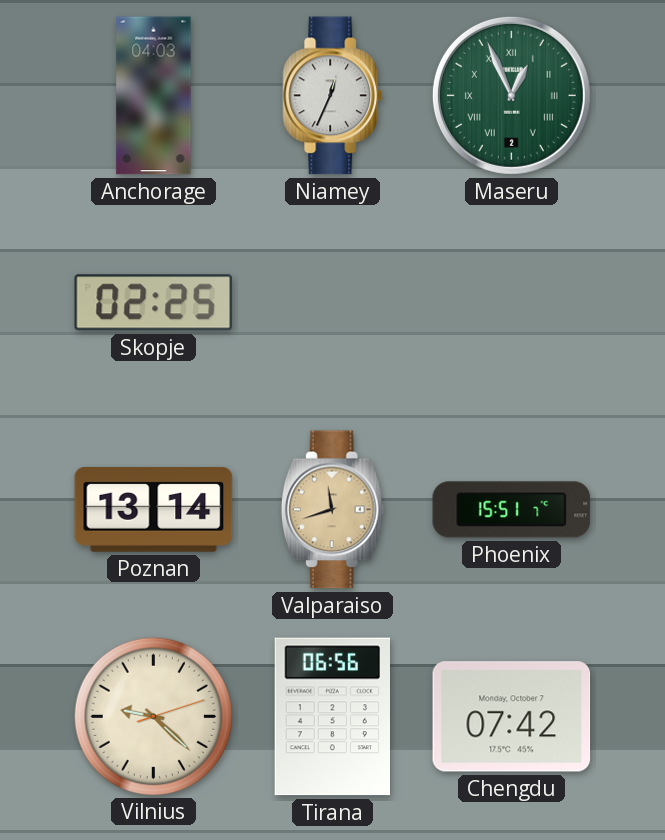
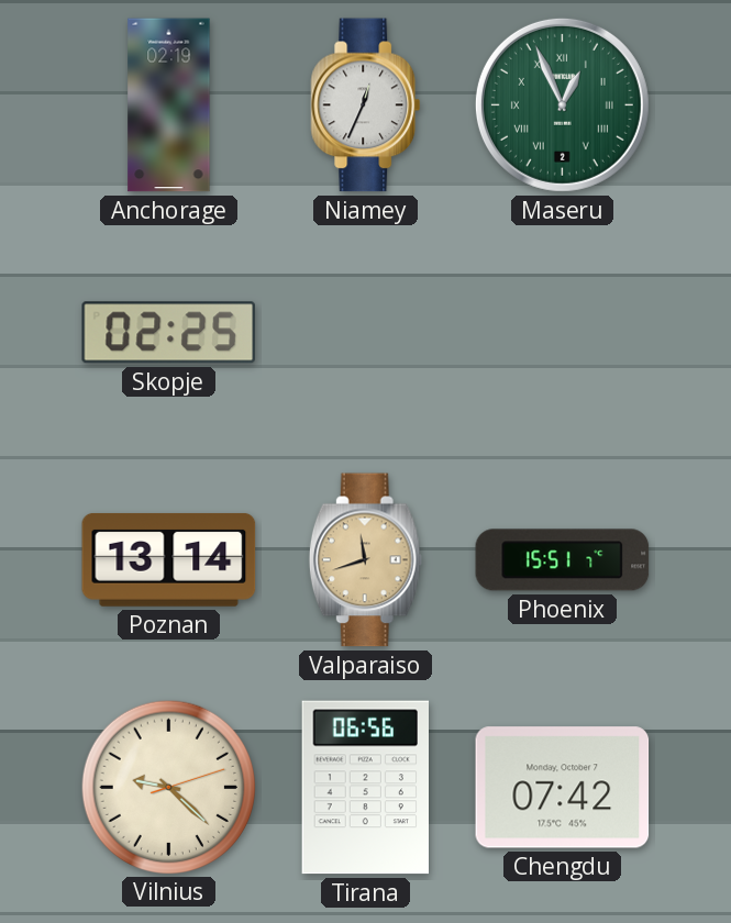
Anchorage: 04:03 -> 02:19 (169, 105)
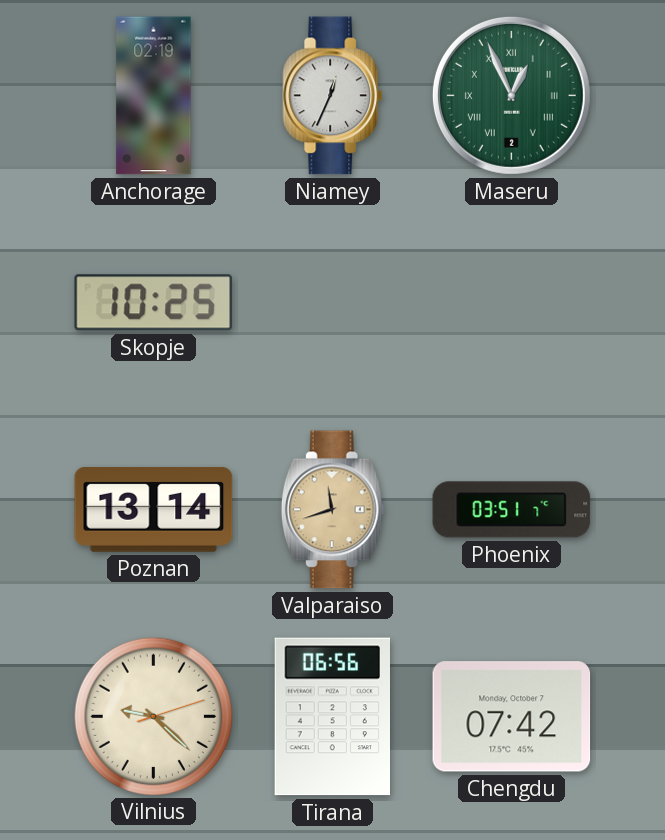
Skopje: 02:25 -> 10:25 (153, 303)
Phoenix: 15:51 -> 03:51 (512, 510)
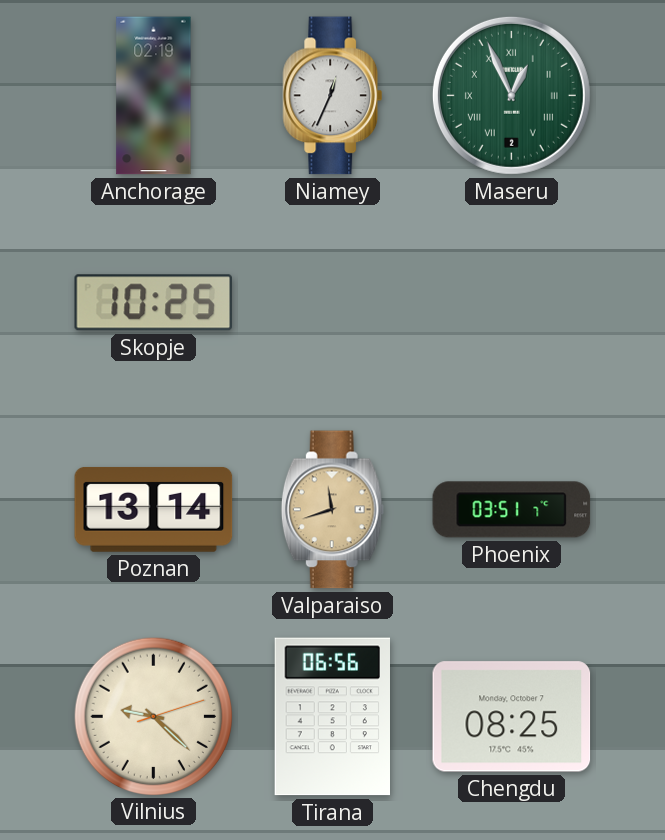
Chengdu: 07:42 -> 08:25 (512, 717)
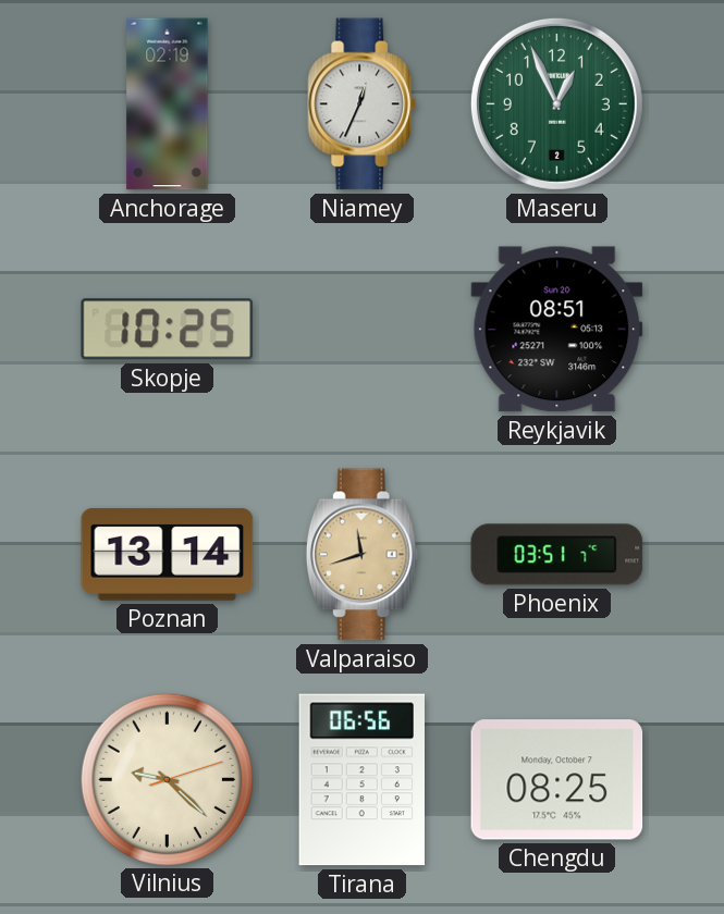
Maseru numerals: Roman -> Arabic (556, 103)
Reykjavik: none -> 08:51 (557, 330)
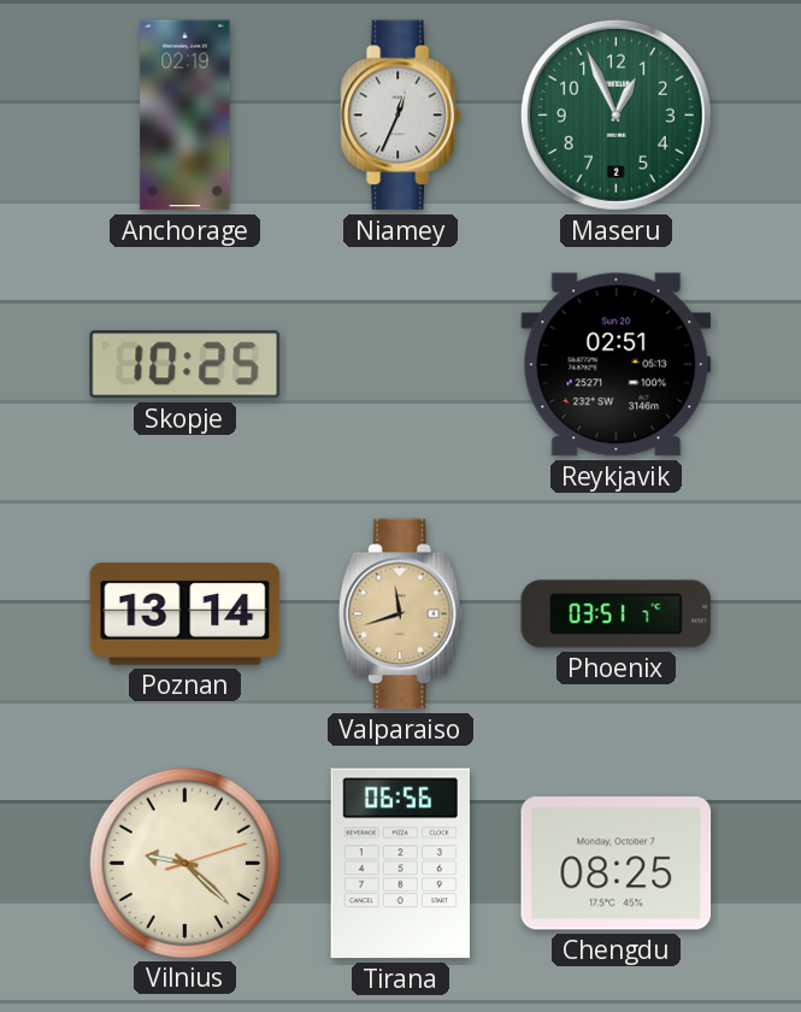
Reykjavik: 08:51 -> 02:51 (617, 365)
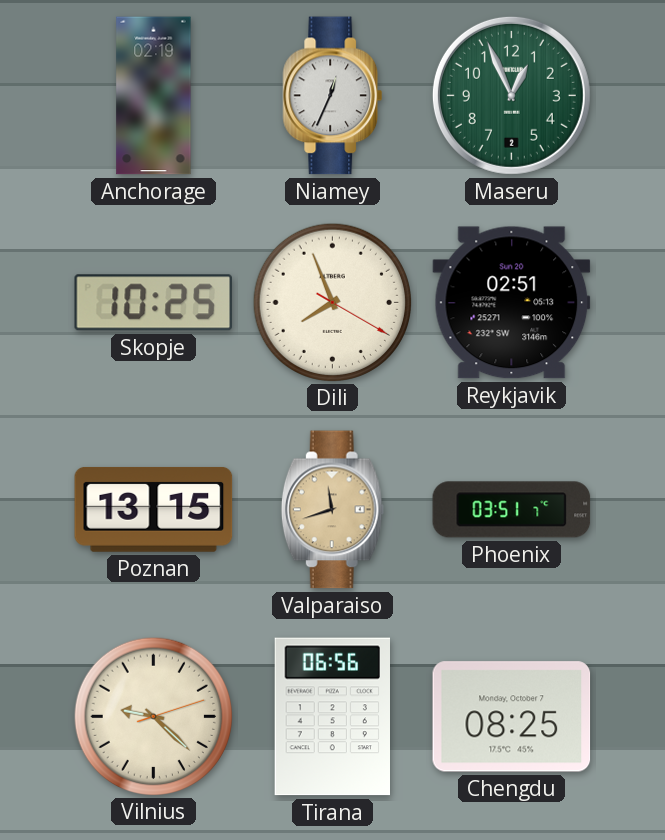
Dili: none -> 7:56 (332, 302)
Poznan: 13:14 -> 13:15 (154, 509)
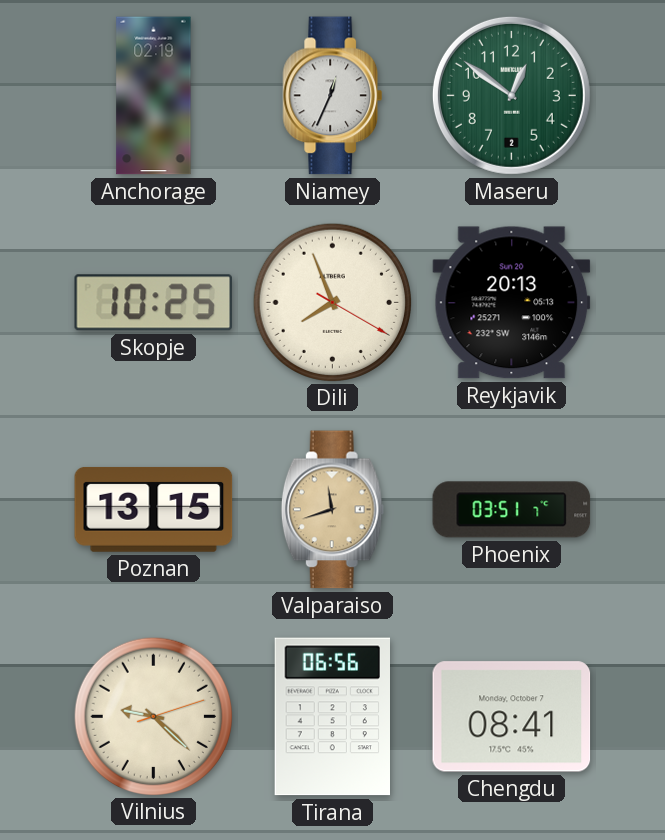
Maseru: 12:56 -> 12:51 (511, 95)
Reykjavik: 02:51 -> 20:13 (512, 303)
Chengdu: 08:25 -> 08:41 (512, 717)
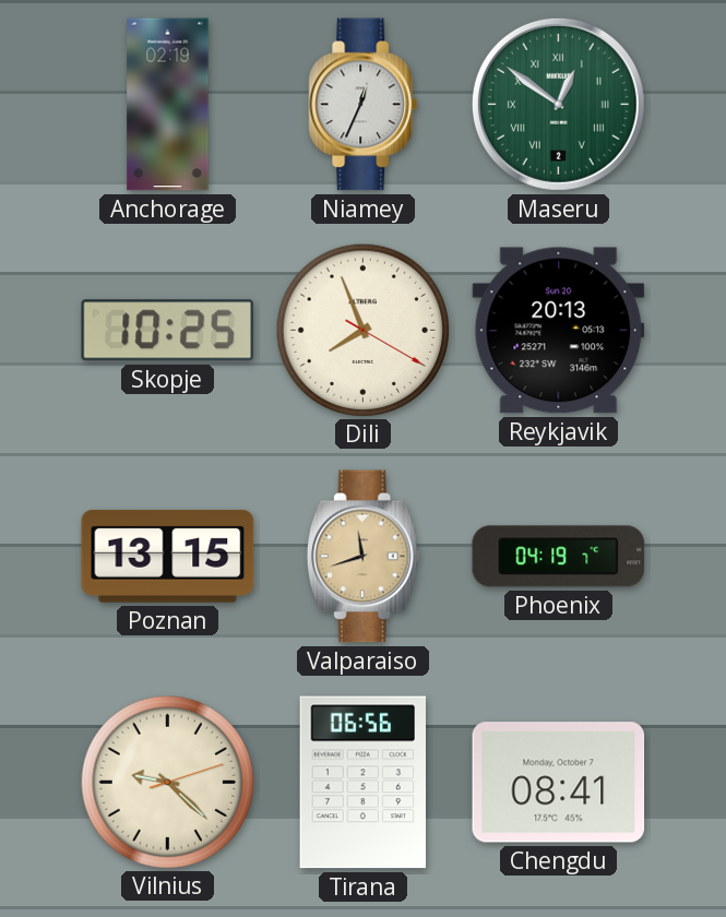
Maseru numerals: Arabic -> Roman (558, 104)
Phoenix: 03:51 -> 04:19 (559, 557)
